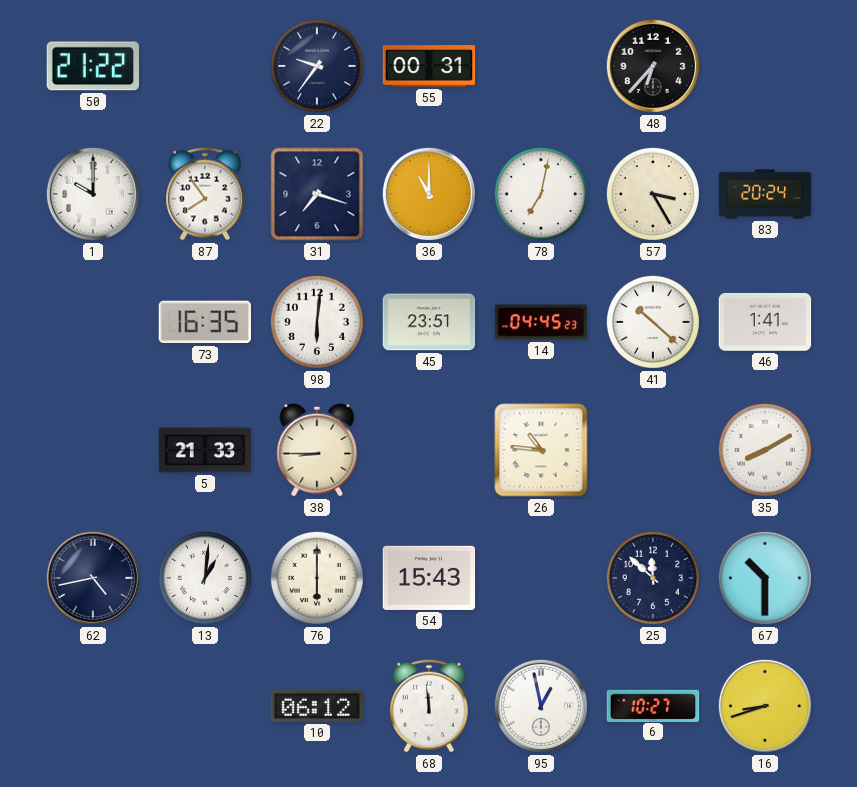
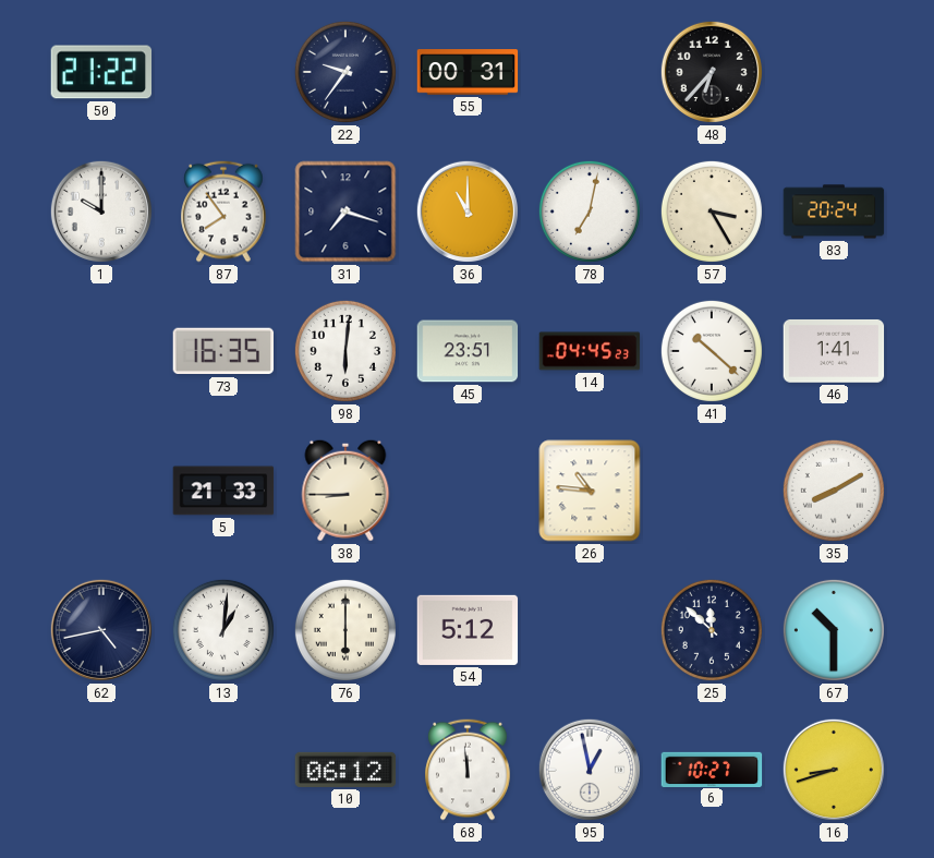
54: 15:43 -> 5:12 (468, 630)
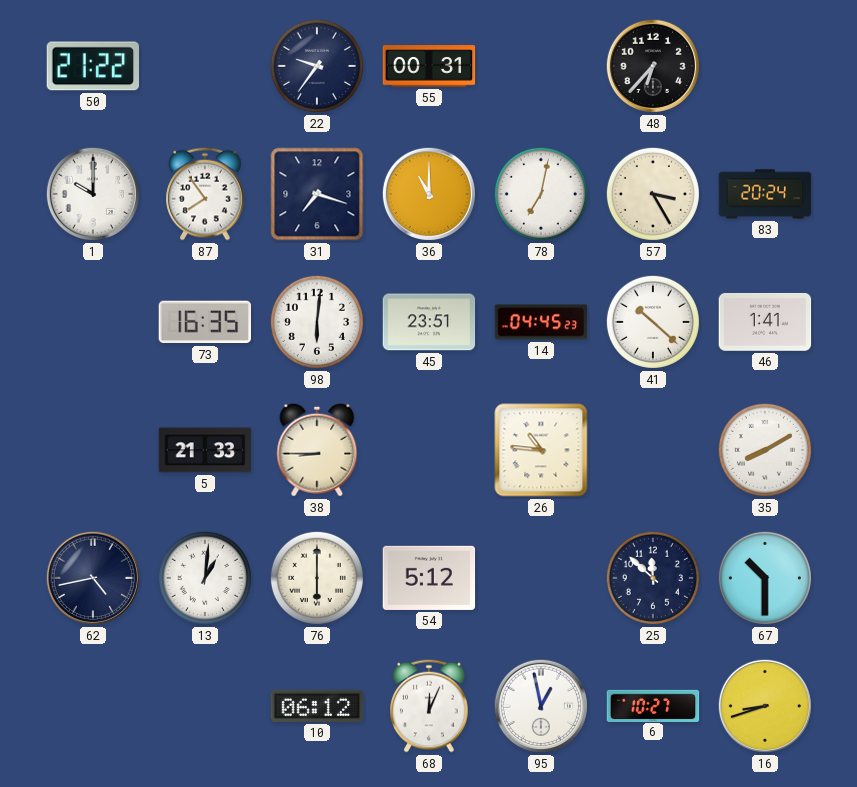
68: 11:59 -> 12:04 (429, 706)
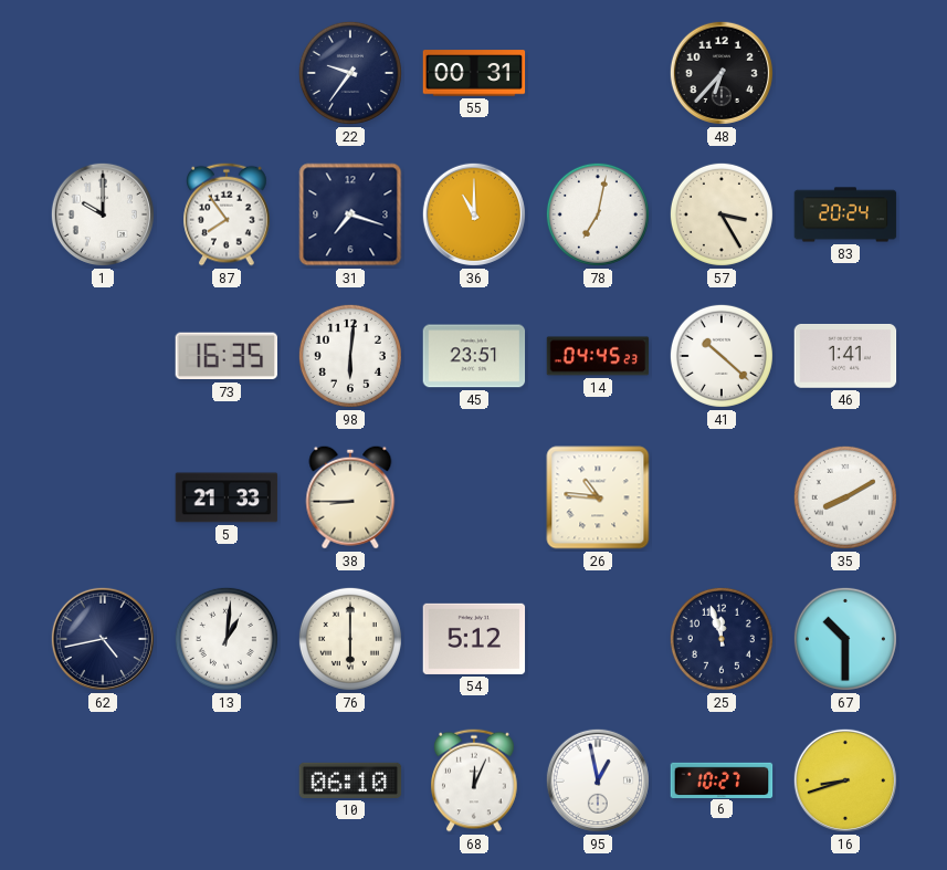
50: 21:22 -> none (93, 66)
25: 11:52 -> 11:57 (722, 639)
10: 06:12 -> 06:10 (350, 780)
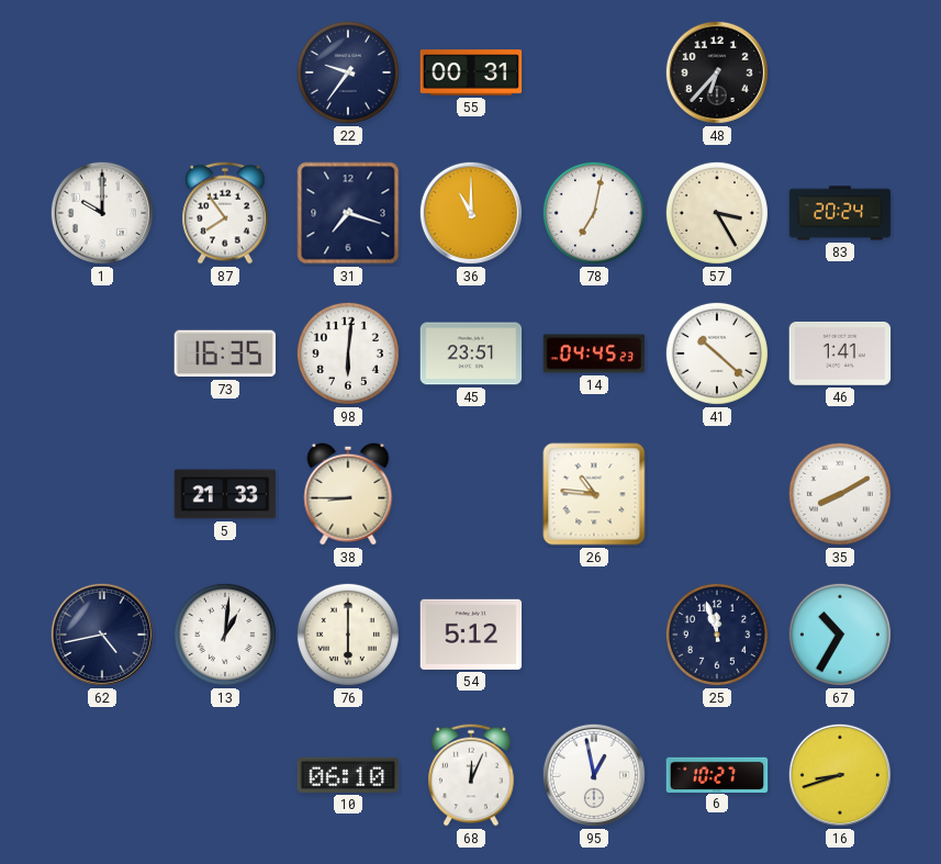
67: 10:30 -> 10:35 (840, 635)
